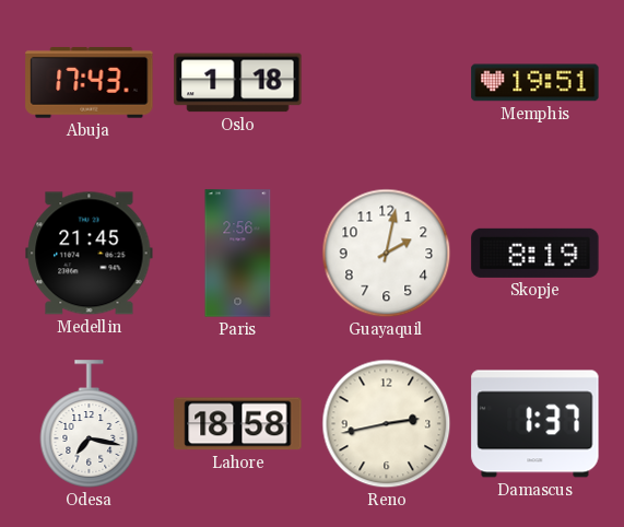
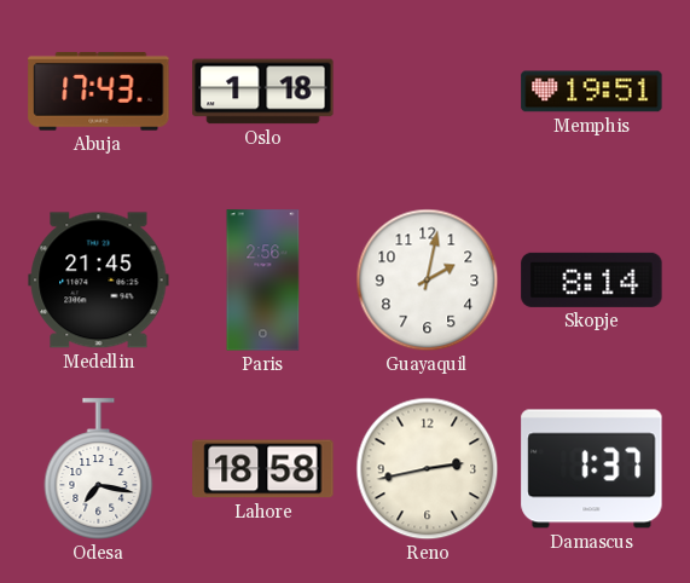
Skopje: 8:19 -> 8:14 (592, 279)
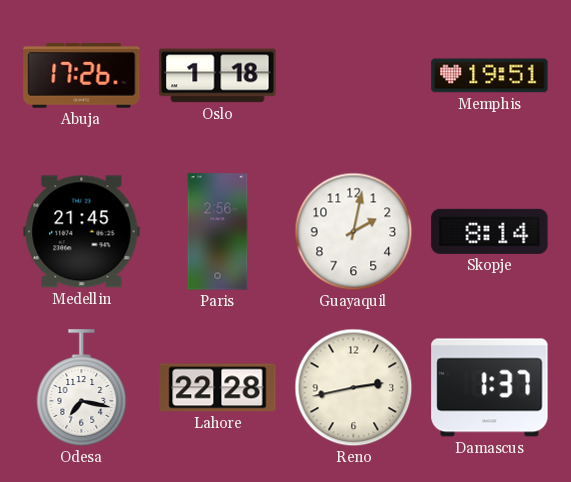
Abuja: 17:43 -> 17:26 (82, 76)
Lahore: 18:58 -> 22:28 (218, 388)
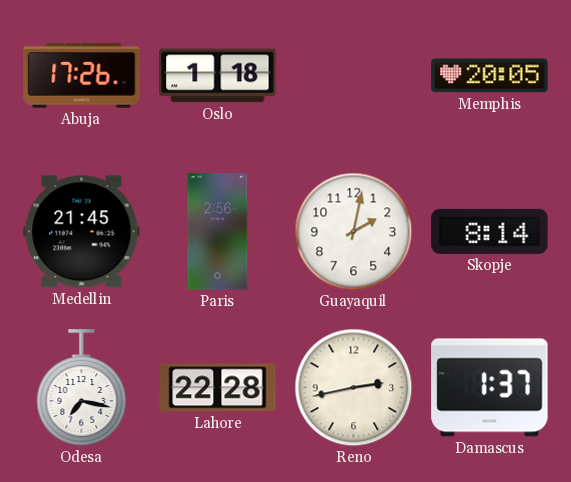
Memphis: 19:51 -> 20:05 (490, 76)
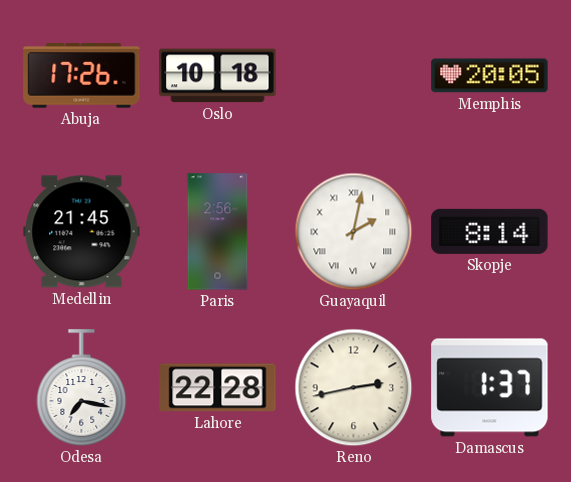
Oslo: 1:18 -> 10:18 (218, 76)
Guayaquil numerals: Arabic -> Roman (354, 232)
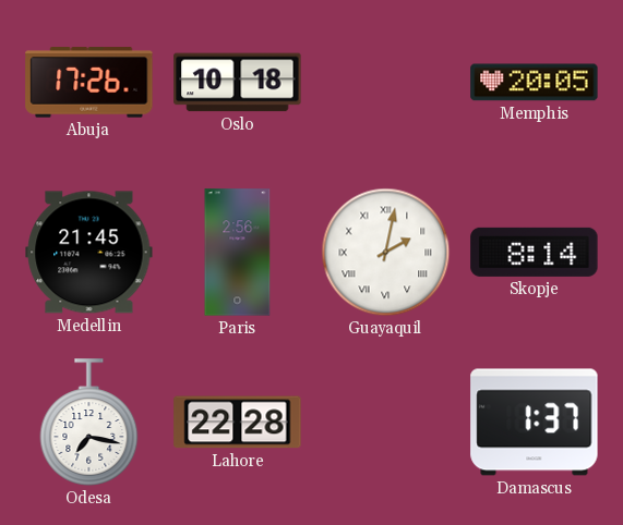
Reno: 2:43 -> none (354, 388)
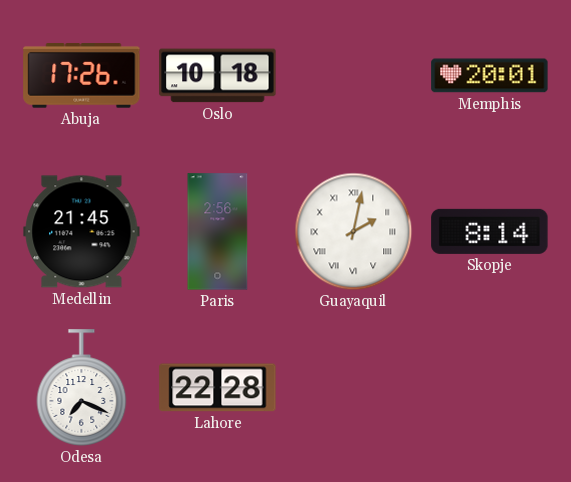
Memphis: 20:05 -> 20:01 (490, 76)
Odesa: 7:17 -> 7:19 (82, 388)
Damascus: 1:37 -> none (535, 423)
